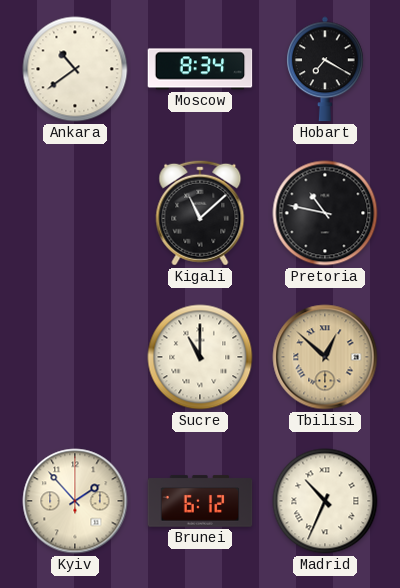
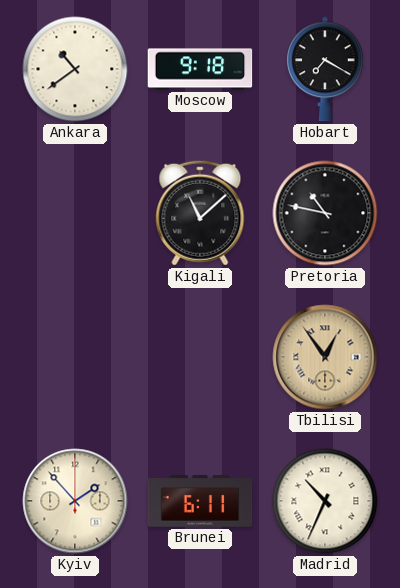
Moscow: 8:34 -> 9:18 (200, 69)
Sucre: 11:00 -> none (200, 357)
Tbilisi: 12:52 -> 12:54 (325, 357)
Brunei: 6:12 -> 6:11 (200, 501)
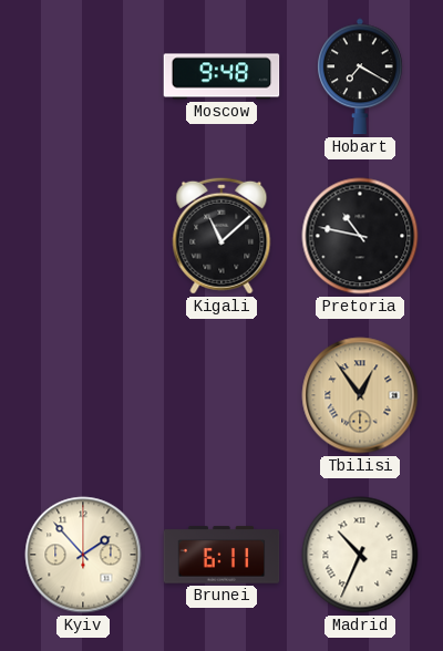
Ankara: 10:39 -> none (75, 69)
Moscow: 9:18 -> 9:48 (221, 76)
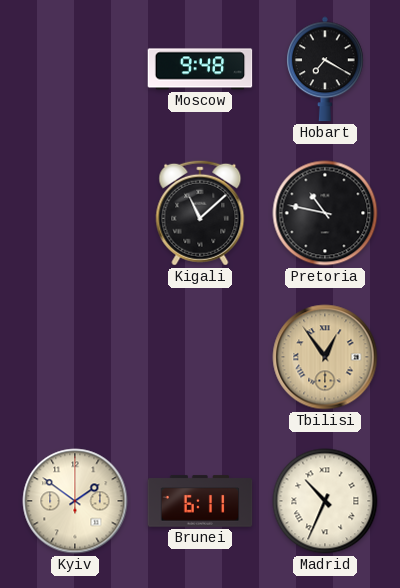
Kyiv: 1:53 -> 1:51 (75, 501)
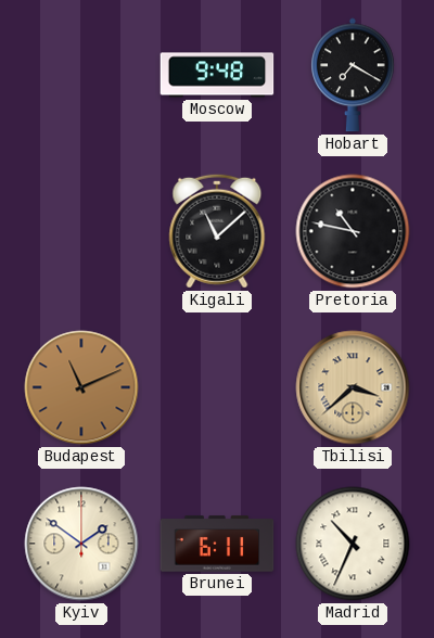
Budapest: none -> 11:11 (81, 387)
Tbilisi: 12:54 -> 3:38 (353, 387)
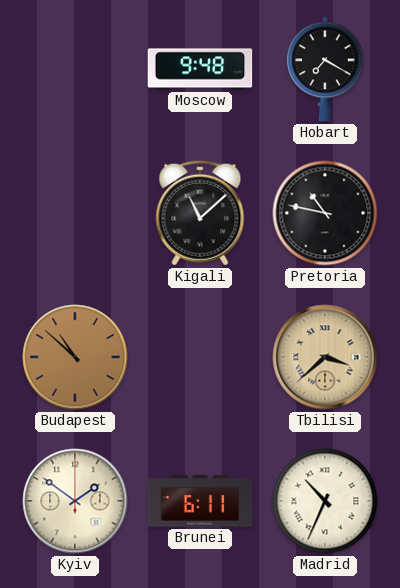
Budapest: 11:11 -> 10:52 (75, 357)
